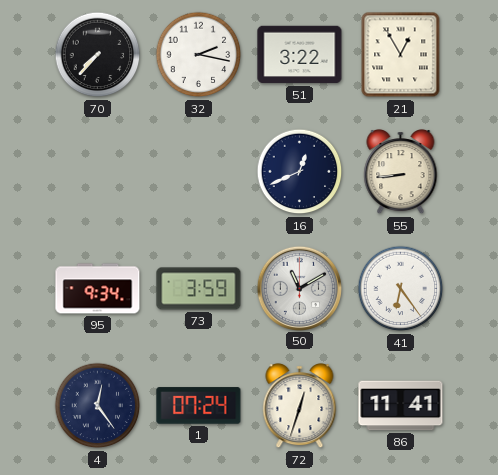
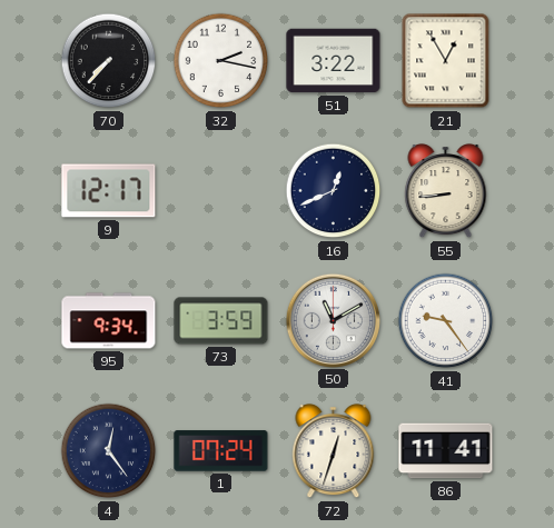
9: none -> 12:17 (109, 191)
41: 6:24 -> 9:24 (446, 321)
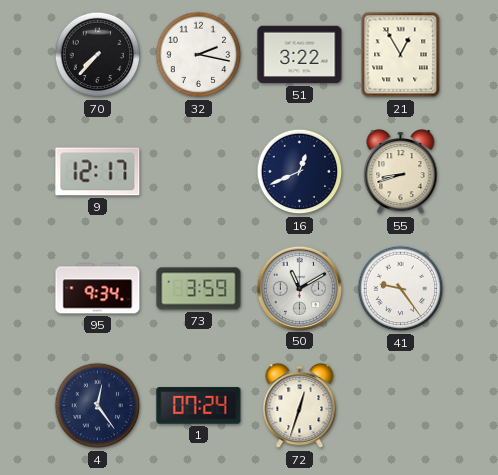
55: 8:44 -> 8:42 (401, 172)
86: 11:41 -> none (446, 451)
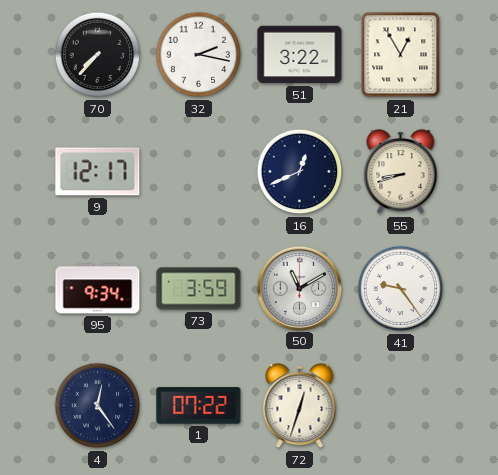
1: 07:24 -> 07:22 (199, 406)
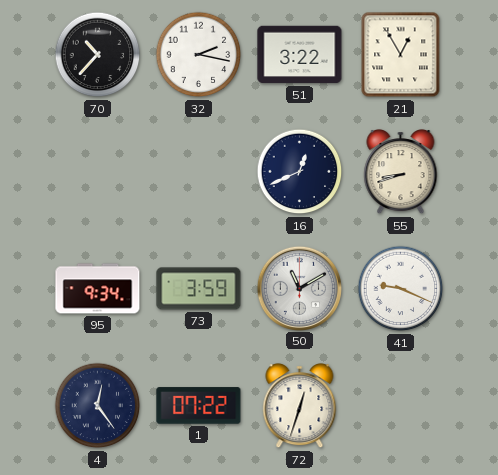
70: 7:37 -> 10:37 (98, 55)
9: 12:17 -> none (98, 172)
41: 9:24 -> 9:19 (401, 289)
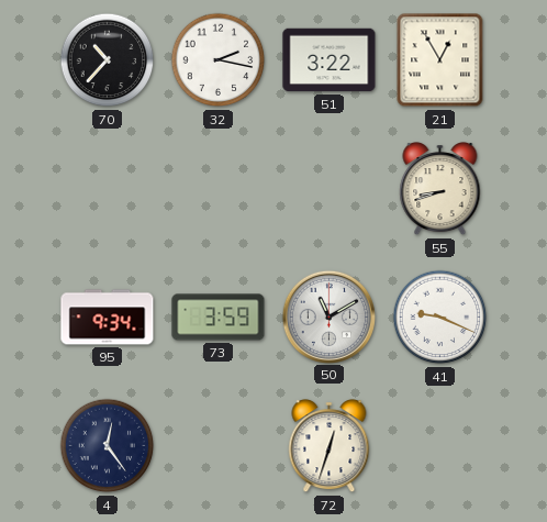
16: 12:41 -> none (300, 172)
1: 07:22 -> none (199, 406)
